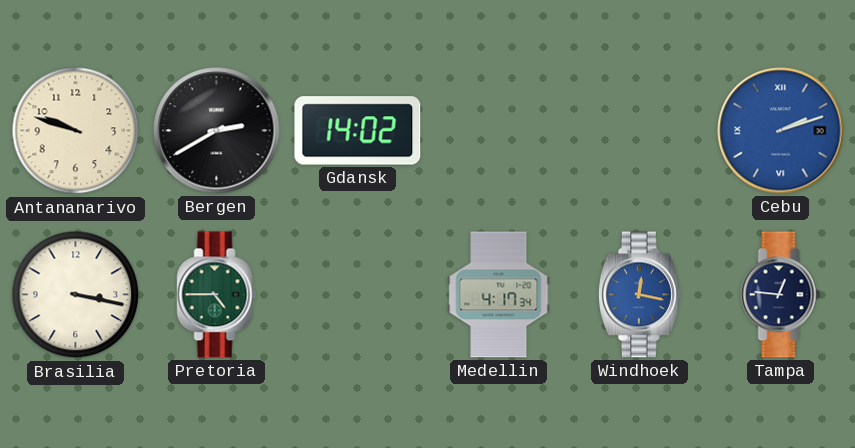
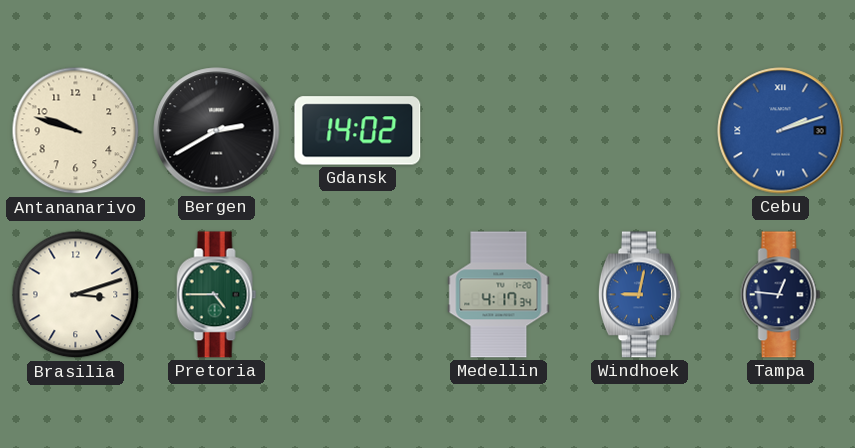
Brasilia: 3:17 -> 3:12 (76, 295)
Windhoek: 12:17 -> 9:02 (639, 295)
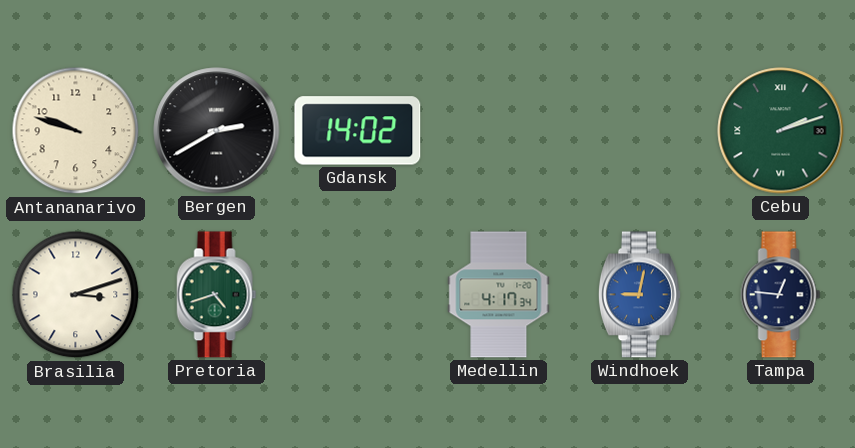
Cebu dial: blue -> green (781, 131)
Pretoria: 4:45 -> 4:42 (217, 295)
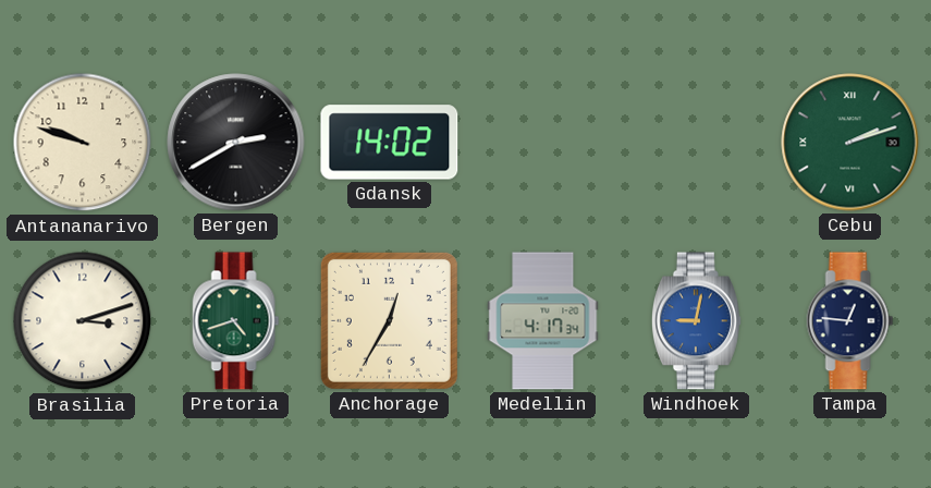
Anchorage: none -> 12:35 (389, 320)
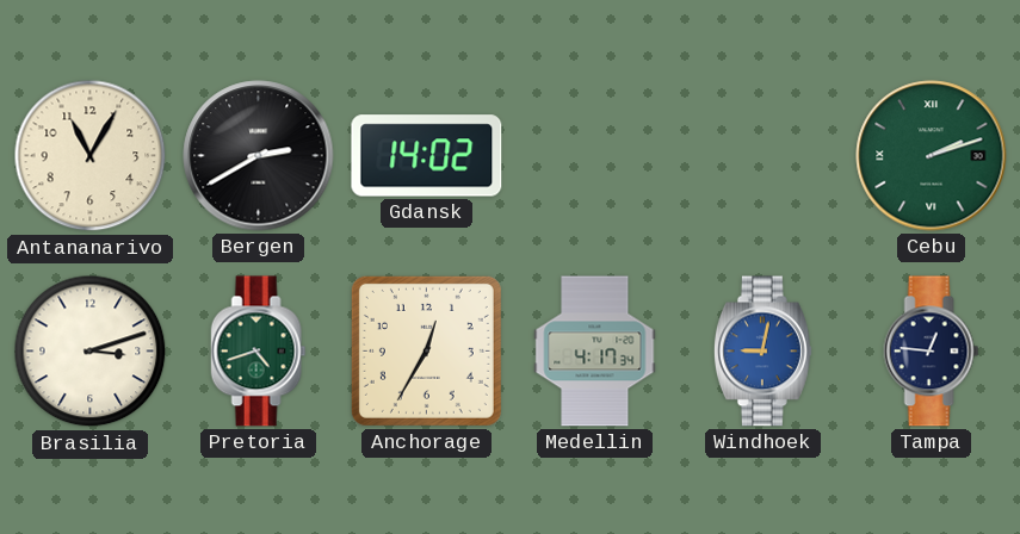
Antananarivo: 9:48 -> 11:05 (91, 156)
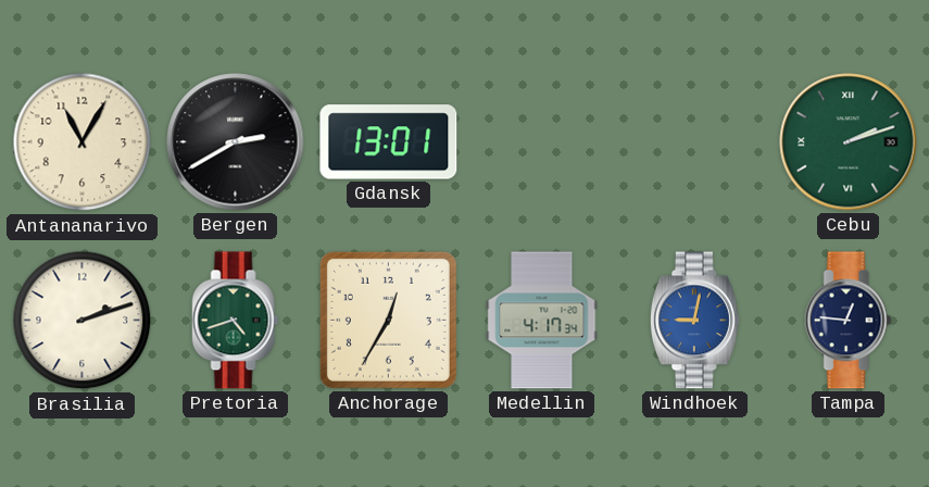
Gdansk: 14:02 -> 13:01 (389, 142)
Brasilia: 3:12 -> 2:12 (83, 321)
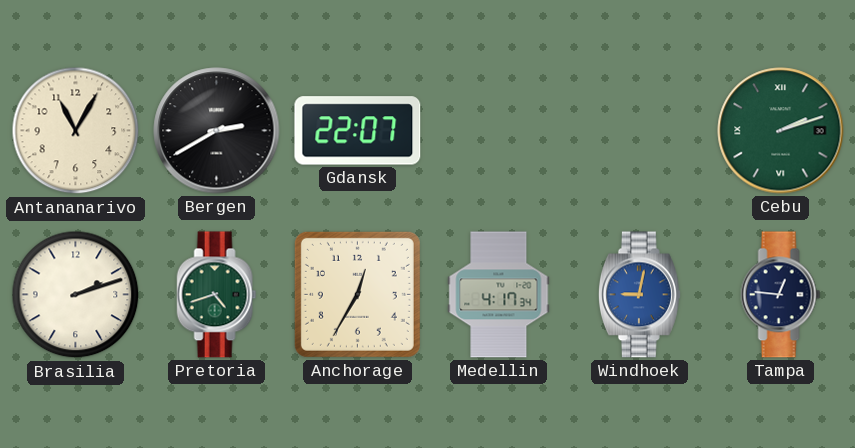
Gdansk: 13:01 -> 22:07 (358, 131)
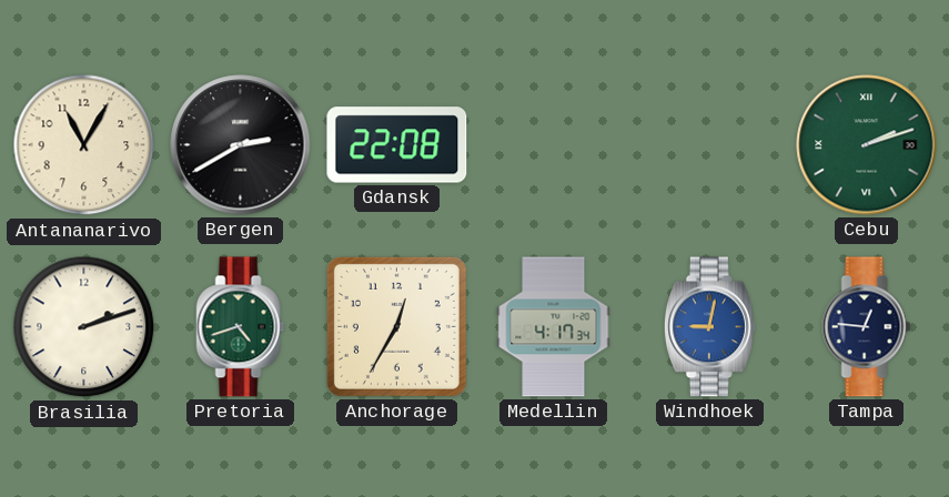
Gdansk: 22:07 -> 22:08 (397, 145)
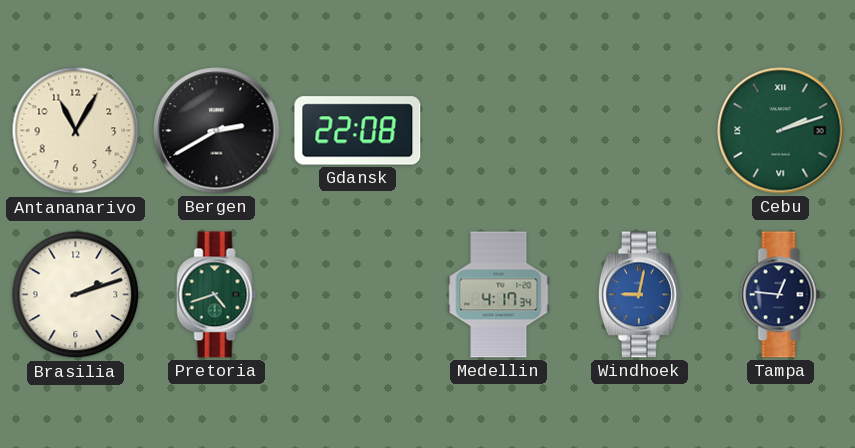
Anchorage: 12:35 -> none (396, 326)
